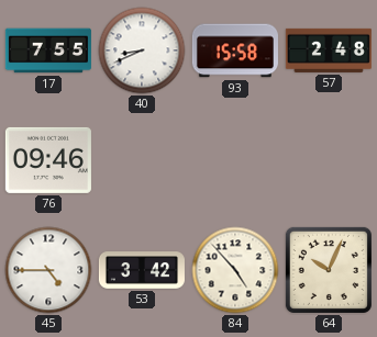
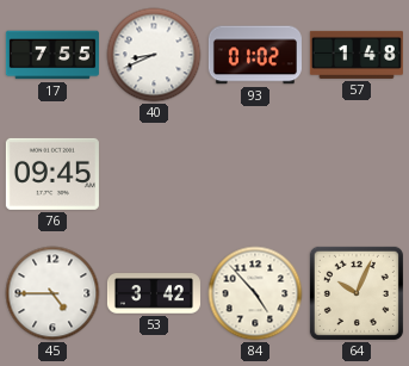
93: 15:58 -> 01:02 (255, 55)
57: 2:48 -> 1:48 (357, 55)
76: 09:46 -> 09:45 (52, 174)
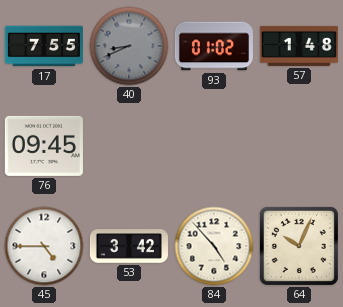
40 dial: white -> grey (129, 46)
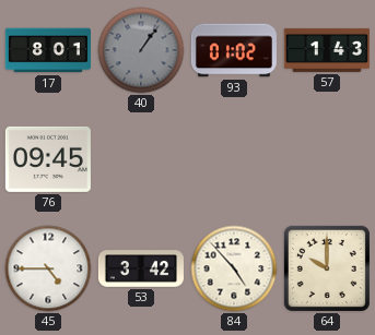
17: 7:55 -> 8:01 (48, 50)
40: 8:41 -> 1:06 (141, 50)
57: 1:48 -> 1:43 (327, 50)
64: 10:04 -> 10:00 (327, 268)
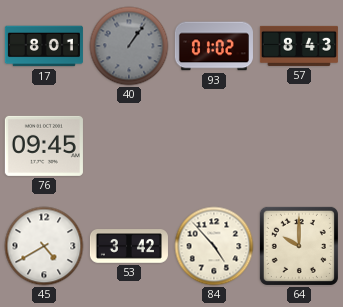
57: 1:43 -> 8:43 (299, 46)
45: 4:45 -> 4:40 (44, 246)
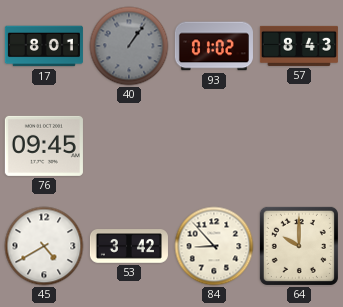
84: 4:53 -> 8:53 (214, 246)
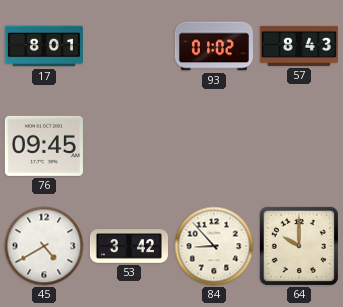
40: 1:06 -> none (129, 46)
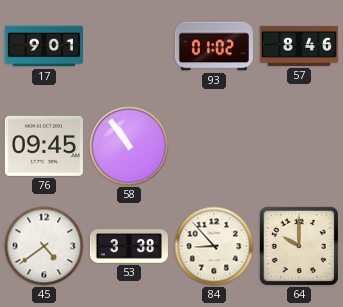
17: 8:01 -> 9:01 (44, 46)
57: 8:43 -> 8:46 (299, 46)
58: none -> 10:54 (129, 146)
45: 4:40 -> 4:39 (44, 246)
53: 3:42 -> 3:38 (129, 246)
